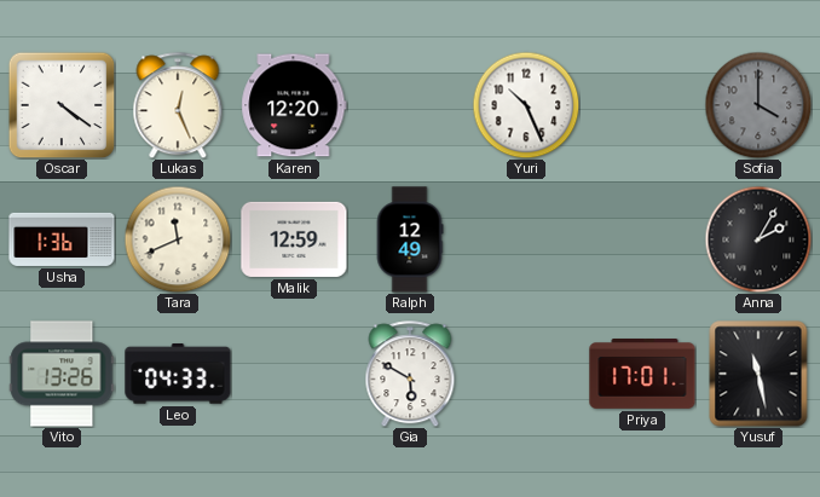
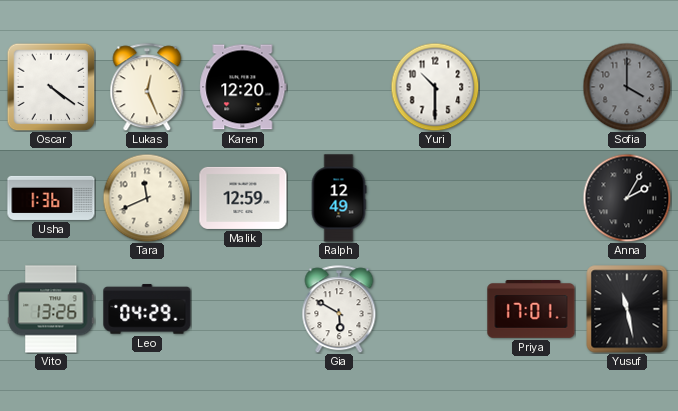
Yuri: 10:26 -> 10:30 (435, 87)
Leo: 04:33 -> 04:29 (147, 309)
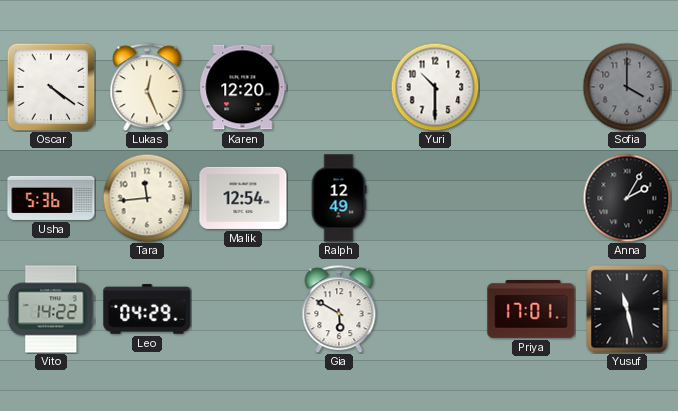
Usha: 1:36 -> 5:36 (51, 198)
Tara: 11:41 -> 11:44 (147, 198)
Malik: 12:59 -> 12:54 (243, 198)
Vito: 13:26 -> 14:22 (51, 309)
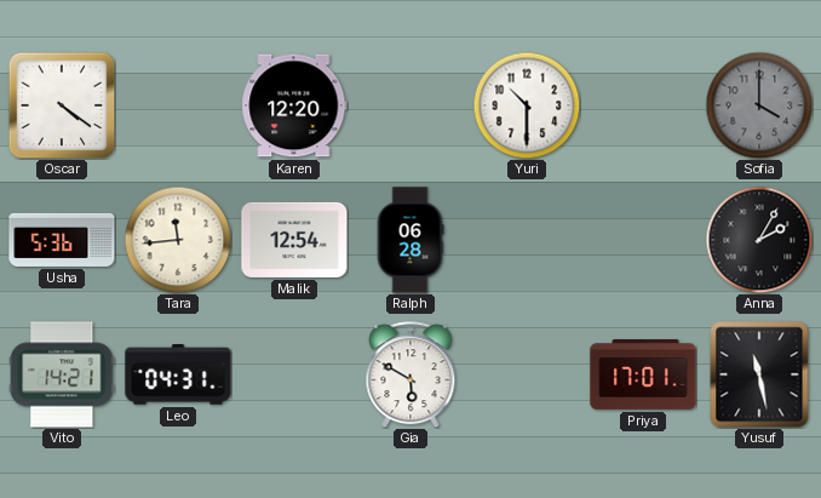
Lukas: 12:26 -> none (147, 87)
Ralph: 12:49 -> 06:28 (410, 240)
Vito: 14:22 -> 14:21 (62, 374)
Leo: 04:29 -> 04:31 (178, 374)
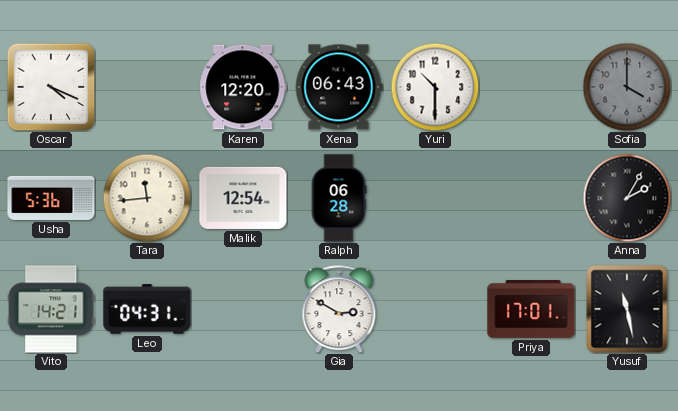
Oscar: 4:21 -> 4:19 (51, 87)
Xena: none -> 06:43 (339, 87)
Gia: 5:50 -> 2:50 (339, 309)
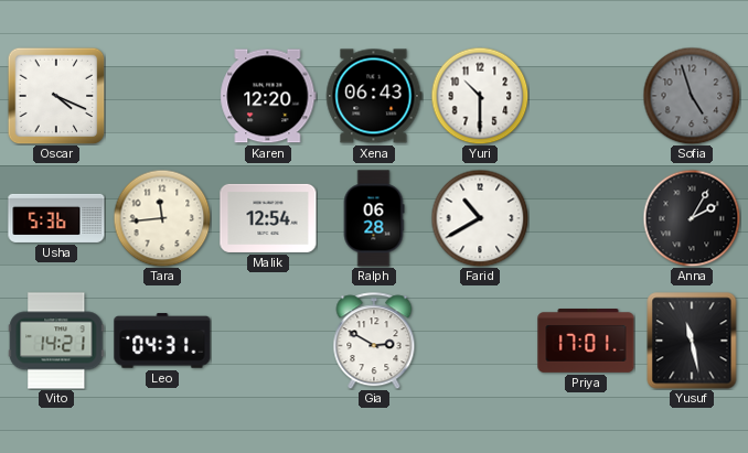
Sofia: 4:00 -> 4:57 (692, 96)
Farid: none -> 10:40 (480, 218)
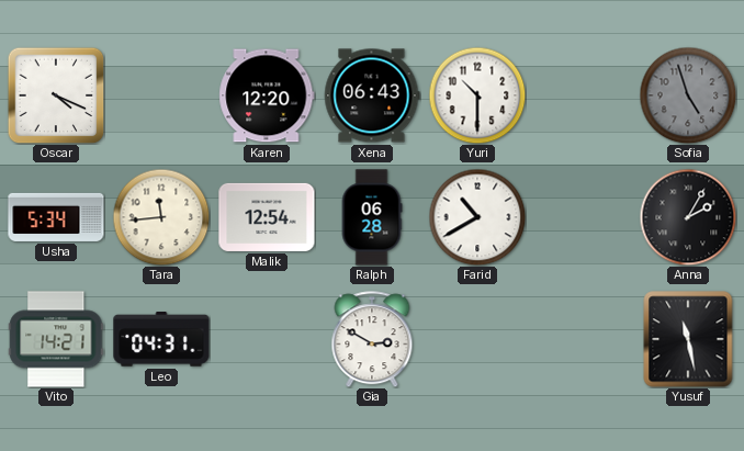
Usha: 5:36 -> 5:34 (56, 217)
Priya: 17:01 -> none (586, 342)
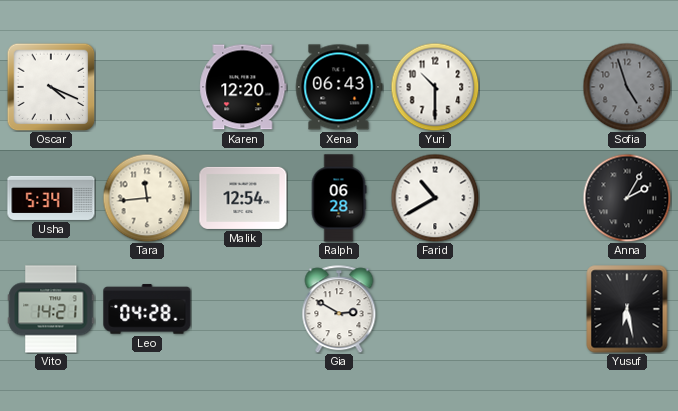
Leo: 04:31 -> 04:28 (147, 309)
Yusuf: 11:28 -> 6:28 (627, 309)
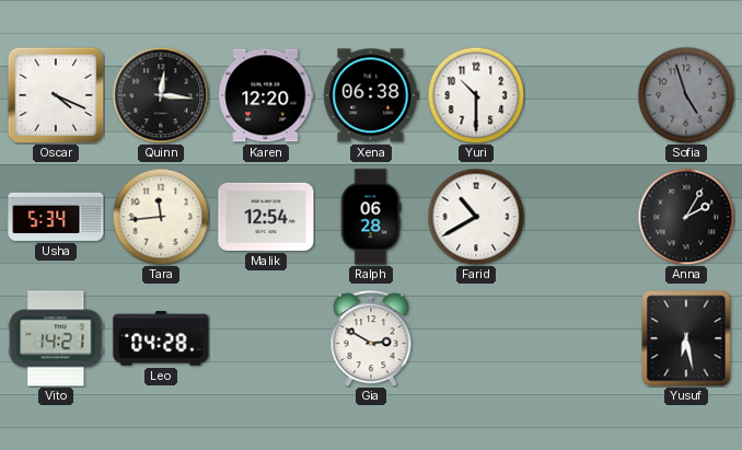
Quinn: none -> 12:16 (161, 95)
Xena: 06:43 -> 06:38 (371, 95)
